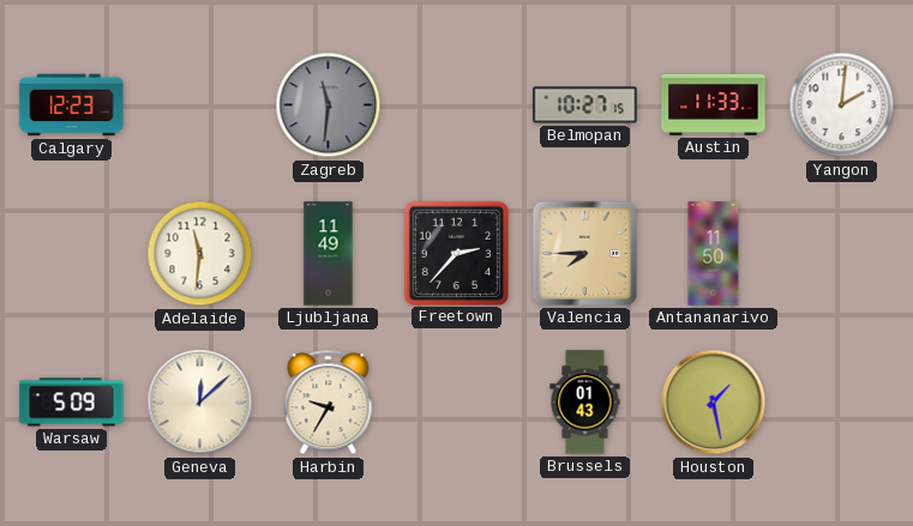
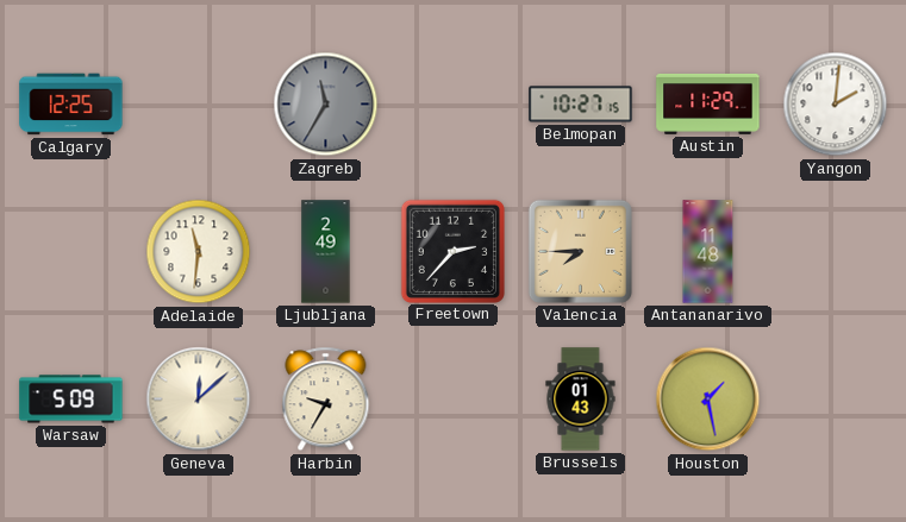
Calgary: 12:23 -> 12:25 (71, 105)
Zagreb: 11:31 -> 11:35 (326, 105)
Austin: 11:33 -> 11:29 (708, 103)
Ljubljana: 11:49 -> 2:49 (326, 252)
Antananarivo: 11:50 -> 11:48 (708, 252)
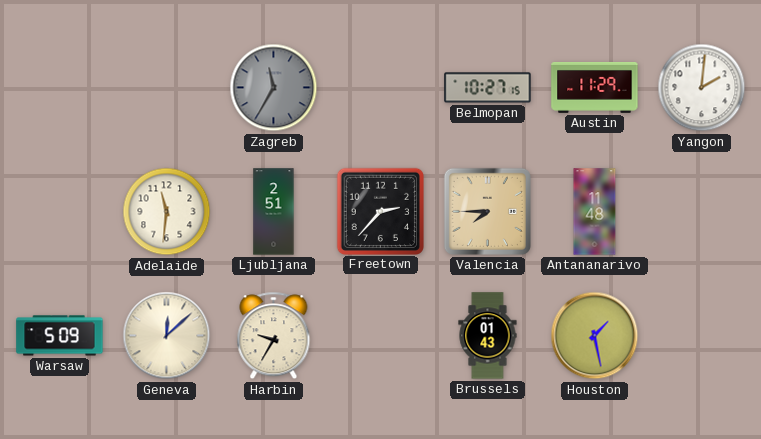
Calgary: 12:25 -> none (71, 105)
Ljubljana: 2:49 -> 2:51 (274, 212)
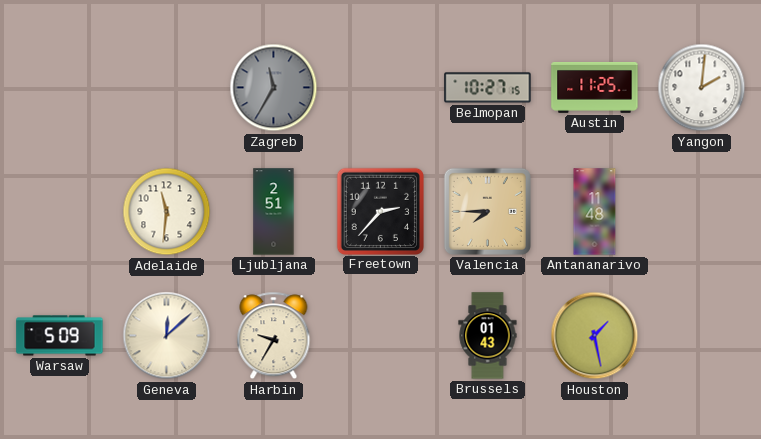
Austin: 11:29 -> 11:25 (595, 87)
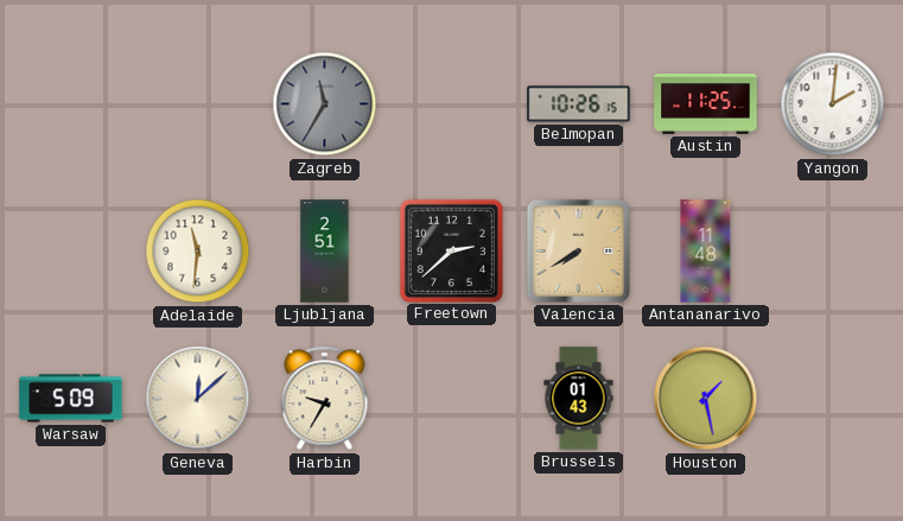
Belmopan: 10:27 -> 10:26 (579, 104)
Freetown: 2:37 -> 2:38 (451, 250)
Valencia: 7:45 -> 7:40 (578, 250)
